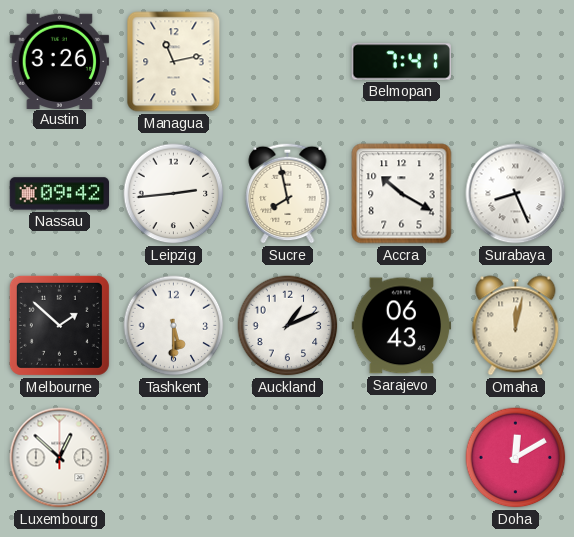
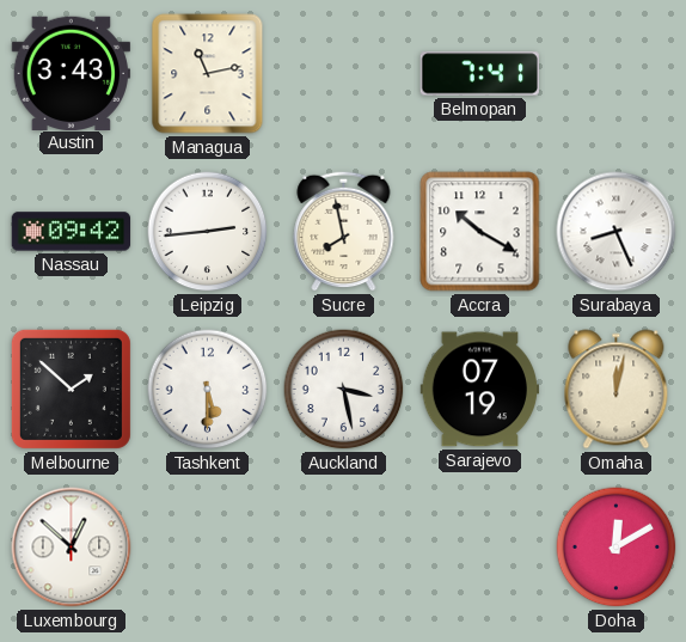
Austin: 3:26 -> 3:43 (72, 73)
Auckland: 1:11 -> 3:28 (344, 390)
Sarajevo: 06:43 -> 07:19 (480, 390)
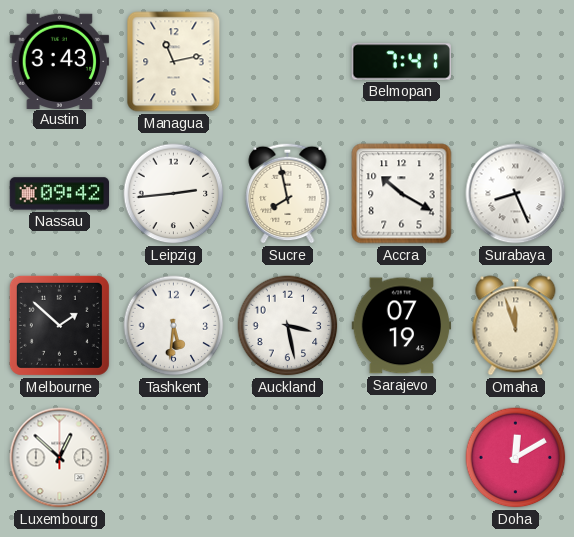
Tashkent: 5:30 -> 5:31 (174, 326)
Omaha: 12:02 -> 11:57 (516, 326)
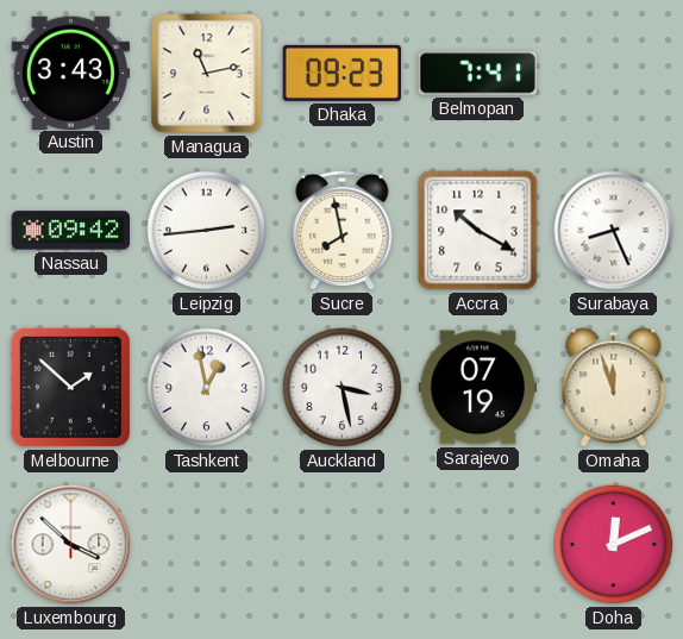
Dhaka: none -> 09:23 (342, 73)
Tashkent: 5:31 -> 12:58 (207, 388)
Luxembourg: 12:52 -> 3:52 (71, 545)
Doha: 12:10 -> 12:11 (614, 545)
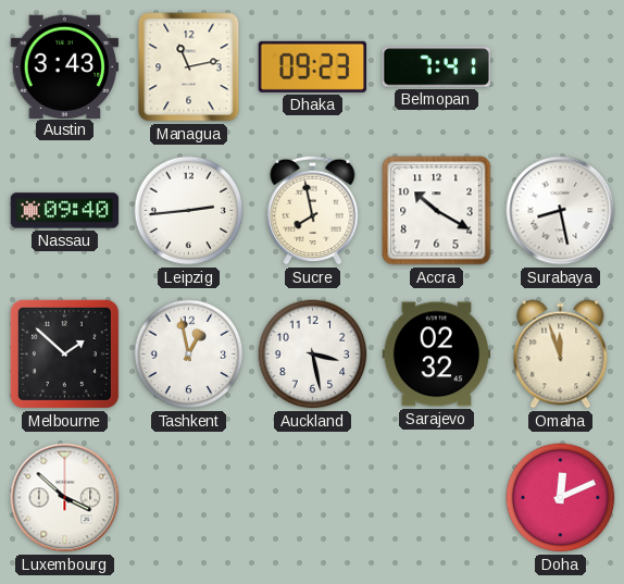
Nassau: 09:42 -> 09:40 (65, 211)
Surabaya: 8:26 -> 8:28 (561, 211)
Sarajevo: 07:19 -> 02:32 (437, 355)
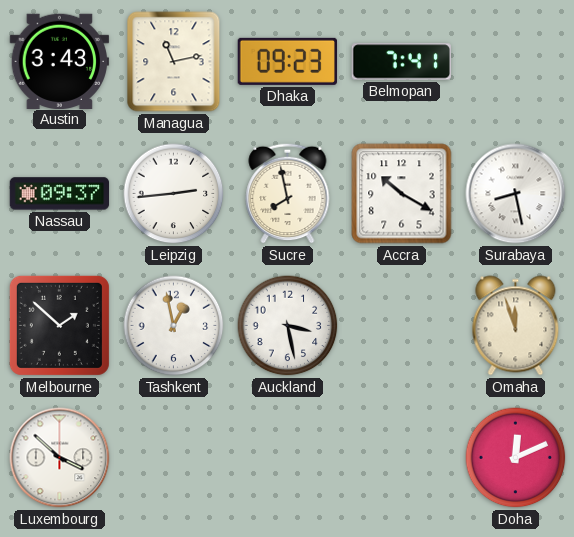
Nassau: 09:40 -> 09:37 (60, 194)
Sarajevo: 02:32 -> none (437, 355)
